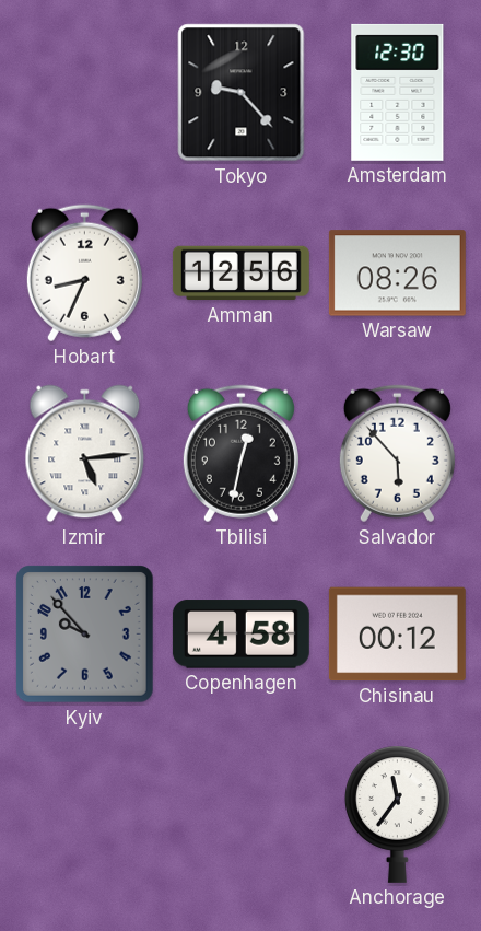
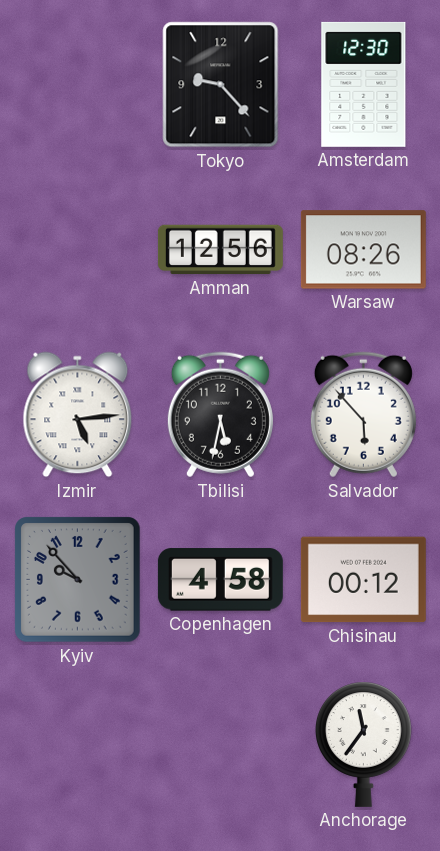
Hobart: 8:34 -> none (84, 274)
Tbilisi: 12:32 -> 5:32 (220, 415)
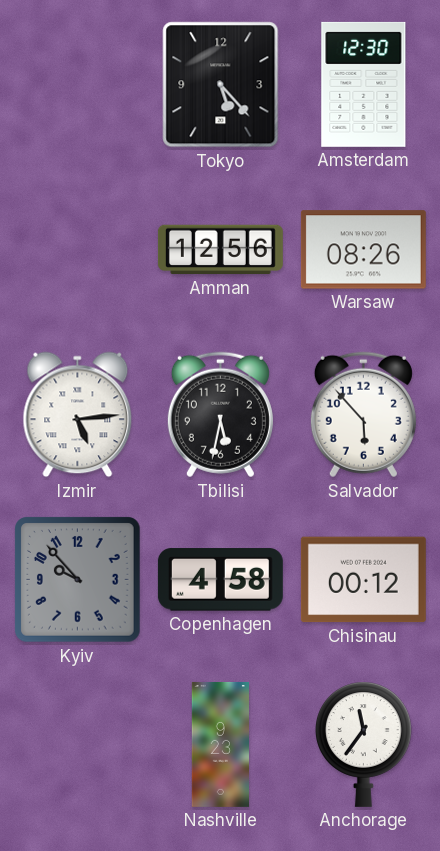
Tokyo: 9:23 -> 5:23 (221, 85)
Nashville: none -> 9:23 (220, 744)
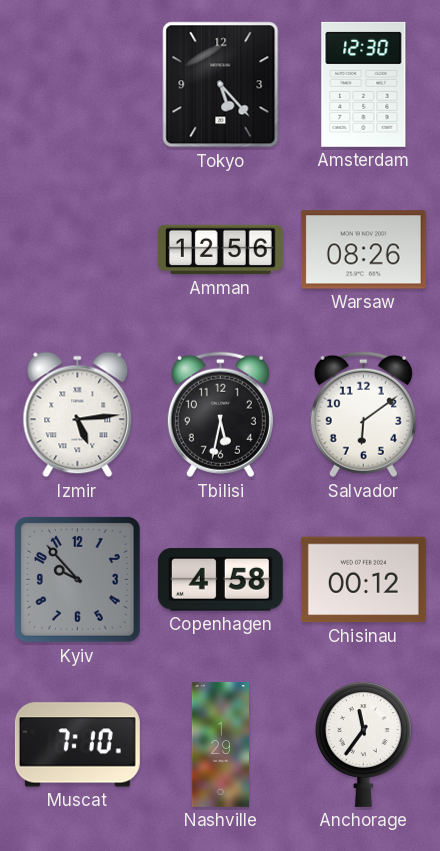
Salvador: 5:53 -> 6:09 (363, 415)
Muscat: none -> 7:10 (77, 745)
Nashville: 9:23 -> 1:29 (220, 744)
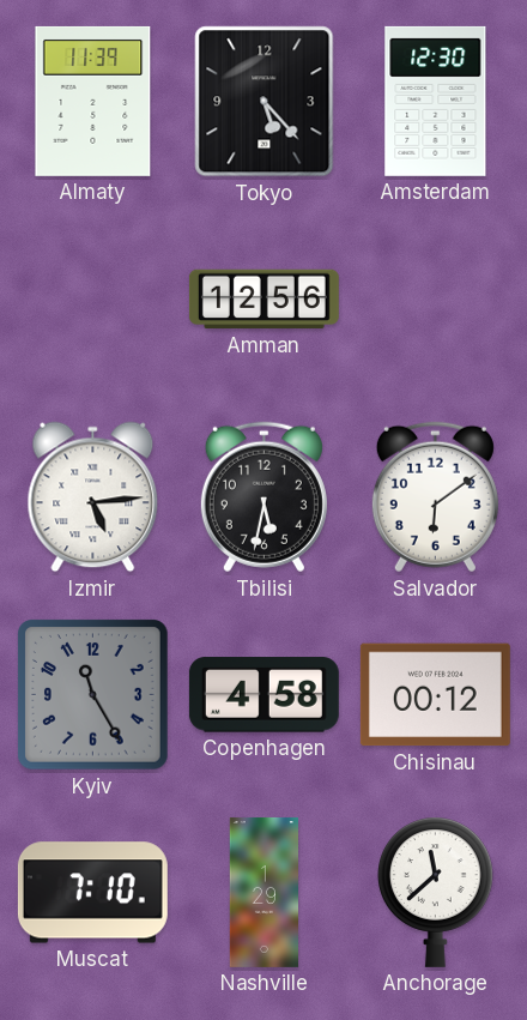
Almaty: none -> 11:39 (93, 101)
Warsaw: 08:26 -> none (363, 250)
Kyiv: 9:53 -> 11:25 (93, 695)
Anchorage: 11:36 -> 11:38 (436, 892)
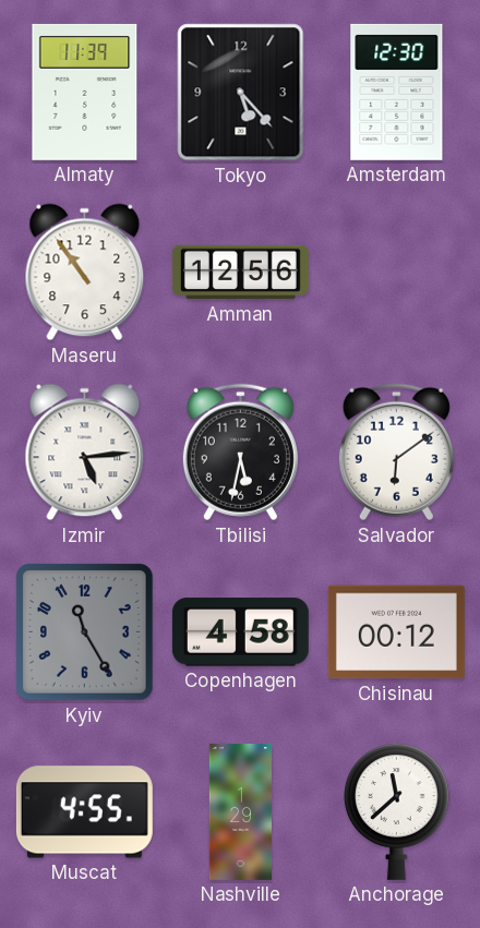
Maseru: none -> 10:54 (85, 273)
Muscat: 7:10 -> 4:55 (84, 812)
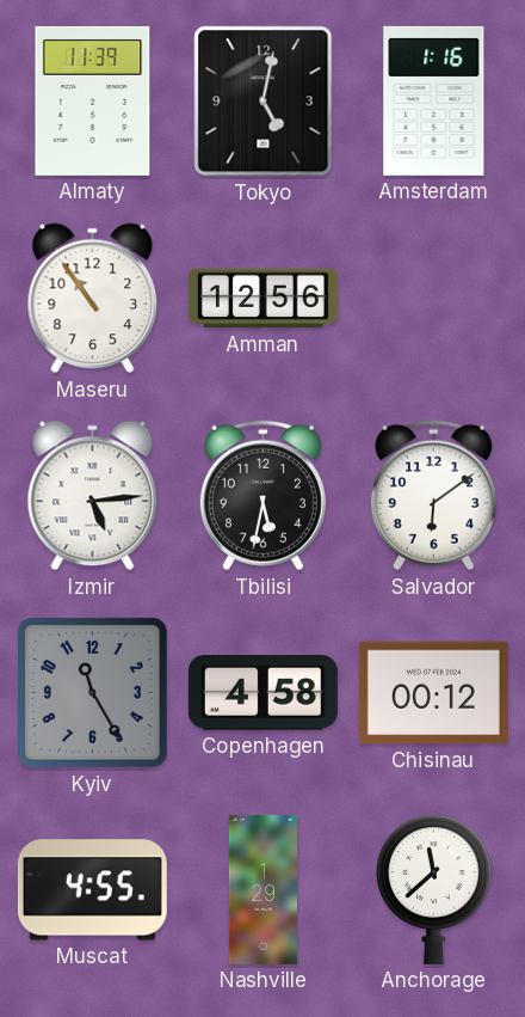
Tokyo: 5:23 -> 5:02 (264, 102)
Amsterdam: 12:30 -> 1:16 (434, 100)
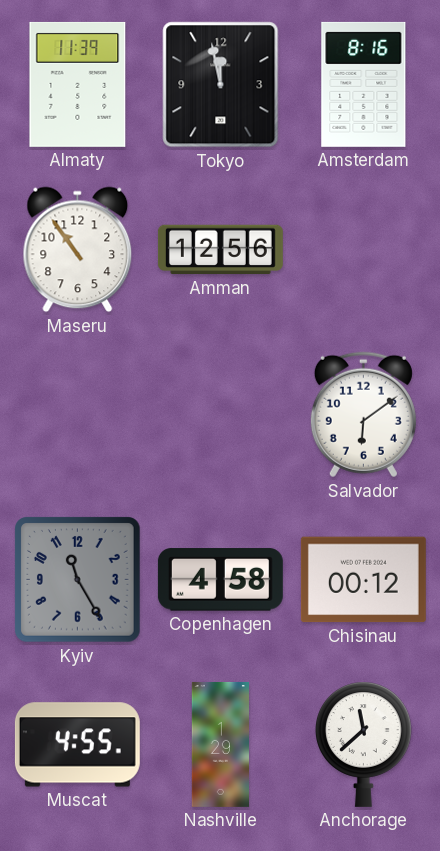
Tokyo: 5:02 -> 11:58 (221, 85)
Amsterdam: 1:16 -> 8:16 (364, 84)
Izmir: 5:14 -> none (93, 496)
Tbilisi: 5:32 -> none (262, 496)
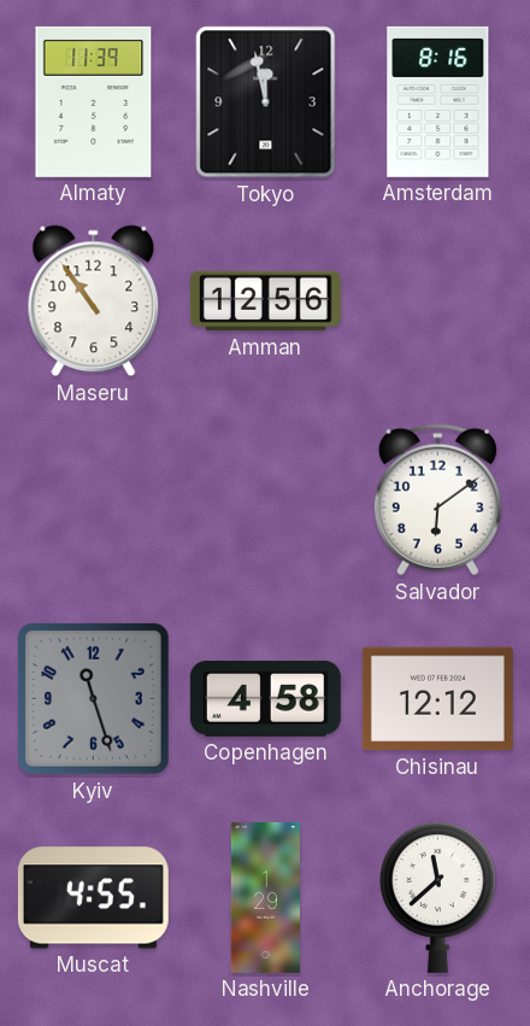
Kyiv: 11:25 -> 11:27 (94, 699)
Chisinau: 00:12 -> 12:12 (437, 699)
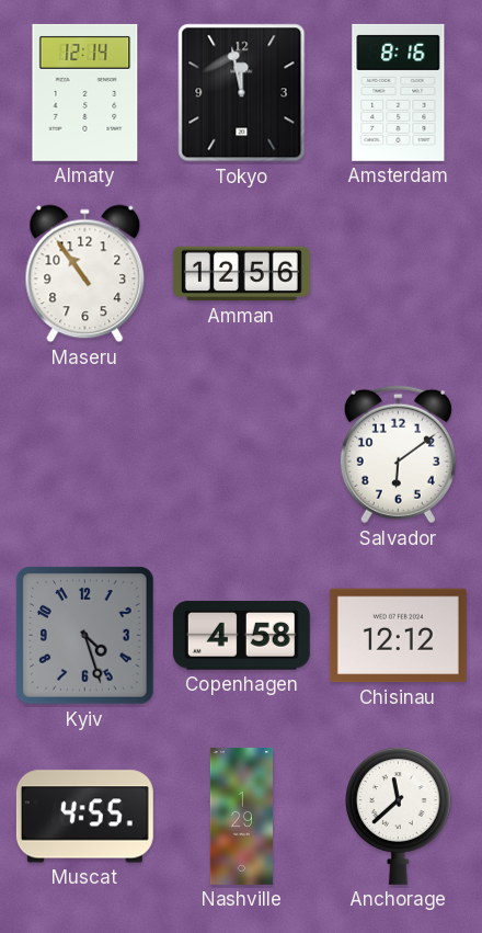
Almaty: 11:39 -> 12:14 (85, 92)
Kyiv: 11:27 -> 4:27 (85, 636)
